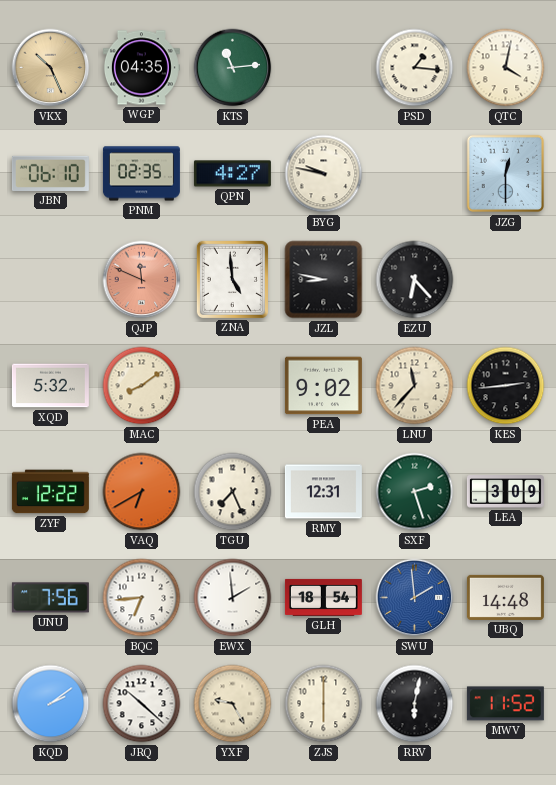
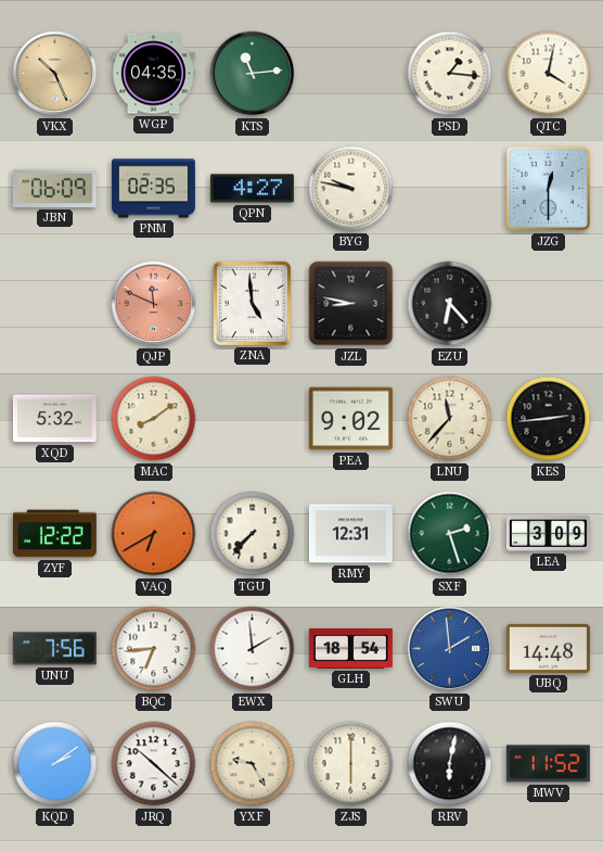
JBN: 06:10 -> 06:09 (54, 188)
TGU: 7:26 -> 7:37 (253, 534)
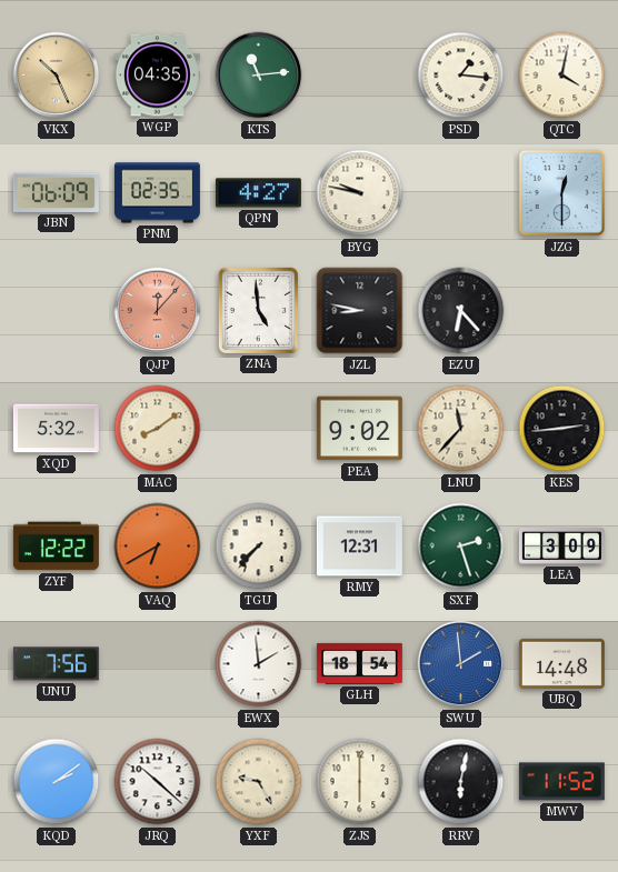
QJP: 11:49 -> 12:07 (158, 311)
BQC: 6:44 -> none (154, 649)
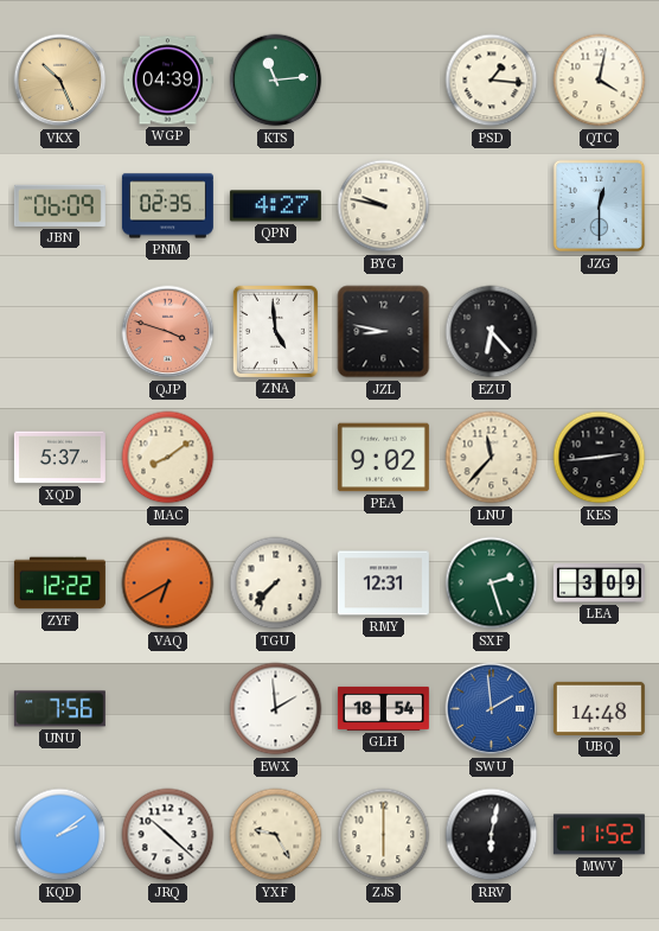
WGP: 04:35 -> 04:39 (167, 81)
QJP: 12:07 -> 3:48 (168, 332)
XQD: 5:32 -> 5:37 (59, 458)
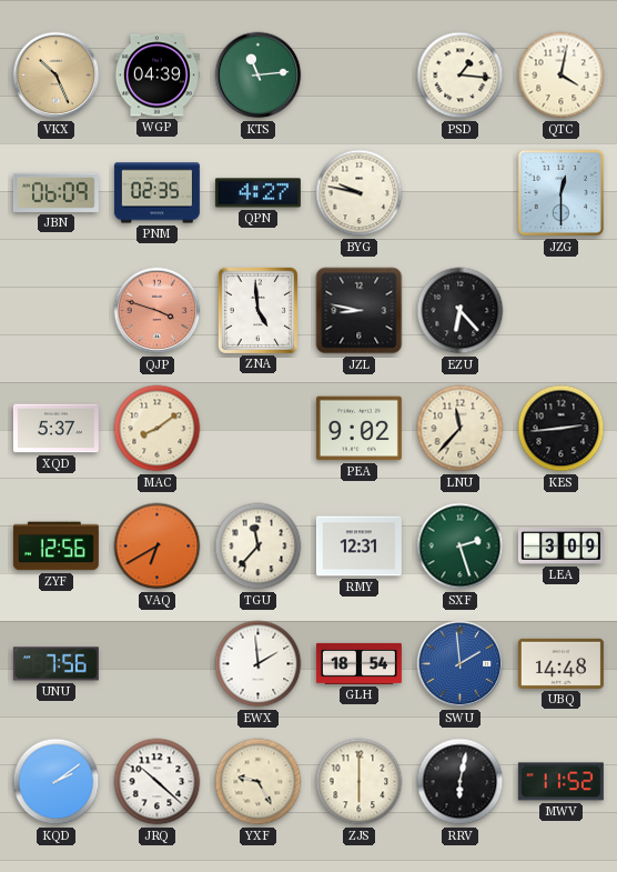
ZYF: 12:22 -> 12:56 (55, 547)
TGU: 7:37 -> 11:37 (259, 547)
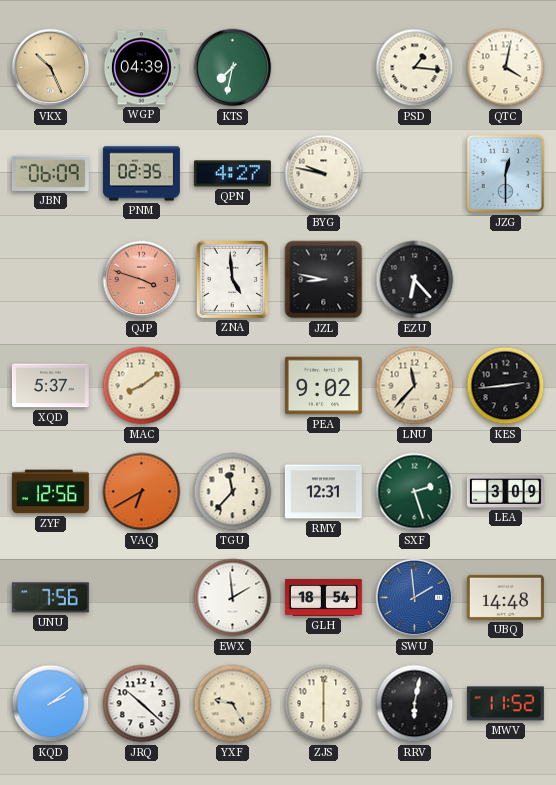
KTS: 11:14 -> 7:32 (233, 68)
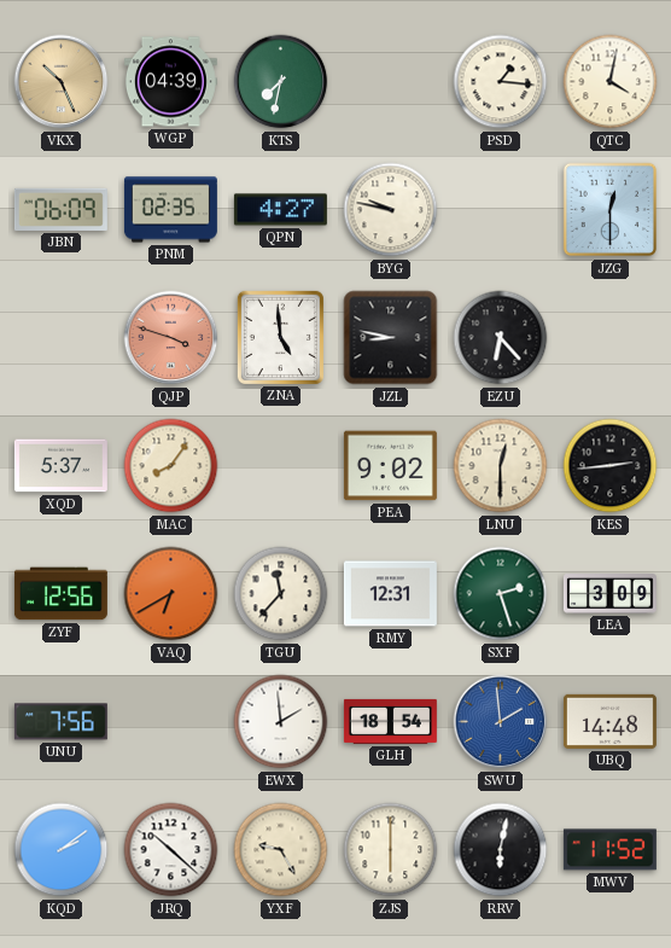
MAC: 8:09 -> 8:06 (171, 466)
LNU: 11:37 -> 12:30 (501, 466)
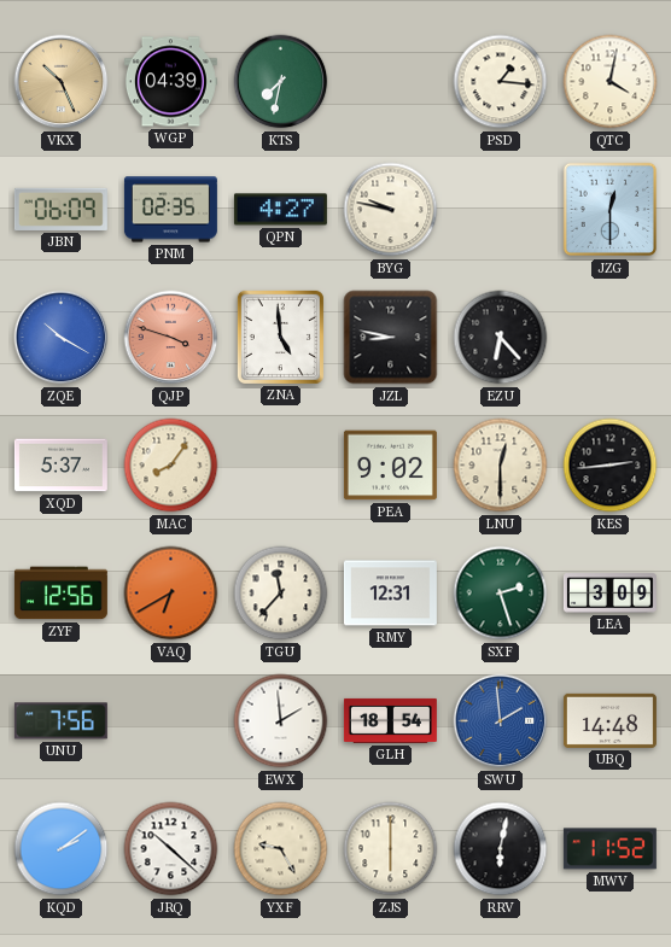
ZQE: none -> 10:20 (62, 338)
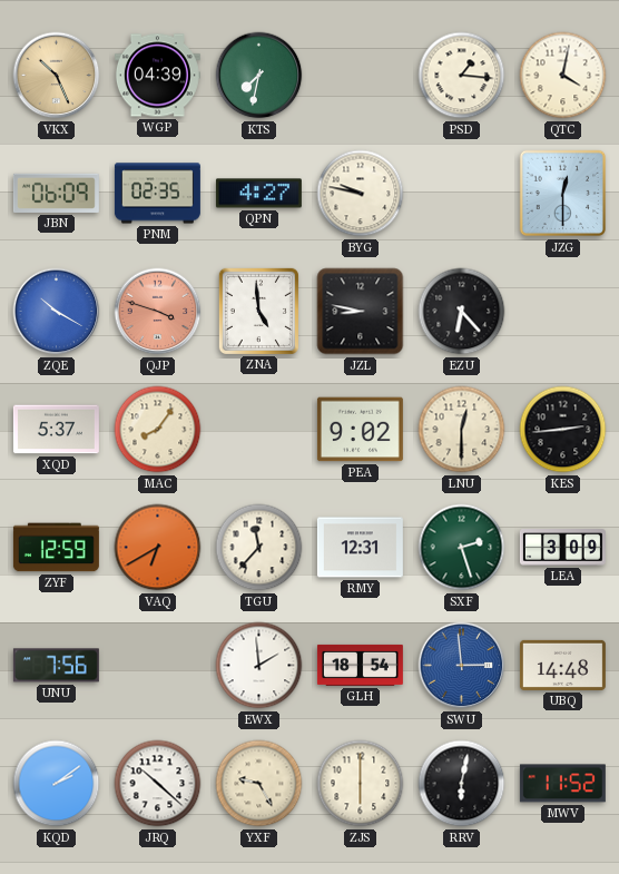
ZYF: 12:56 -> 12:59 (56, 548)
SWU: 1:59 -> 2:59 (462, 666)
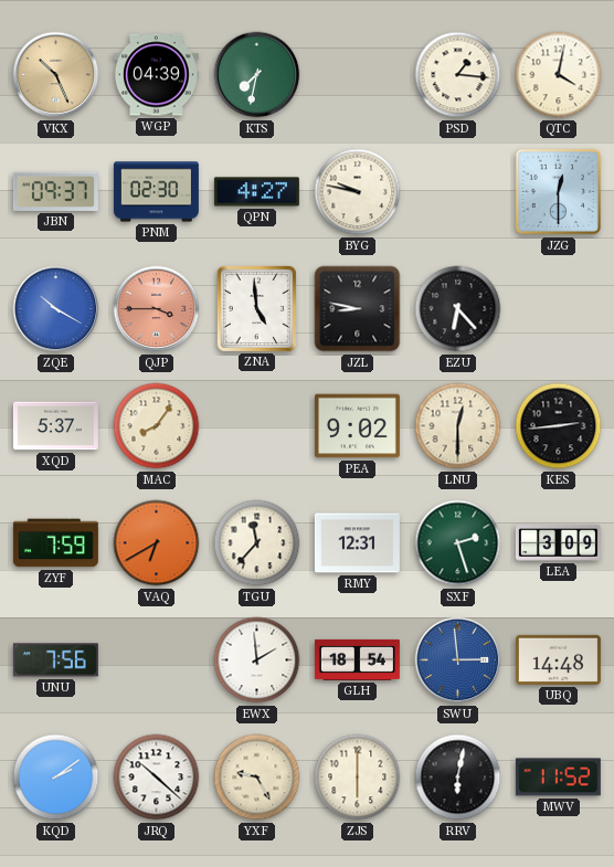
JBN: 06:09 -> 09:37 (55, 191)
PNM: 02:35 -> 02:30 (156, 192)
QJP: 3:48 -> 3:45 (157, 309)
ZYF: 12:59 -> 7:59 (55, 543)
